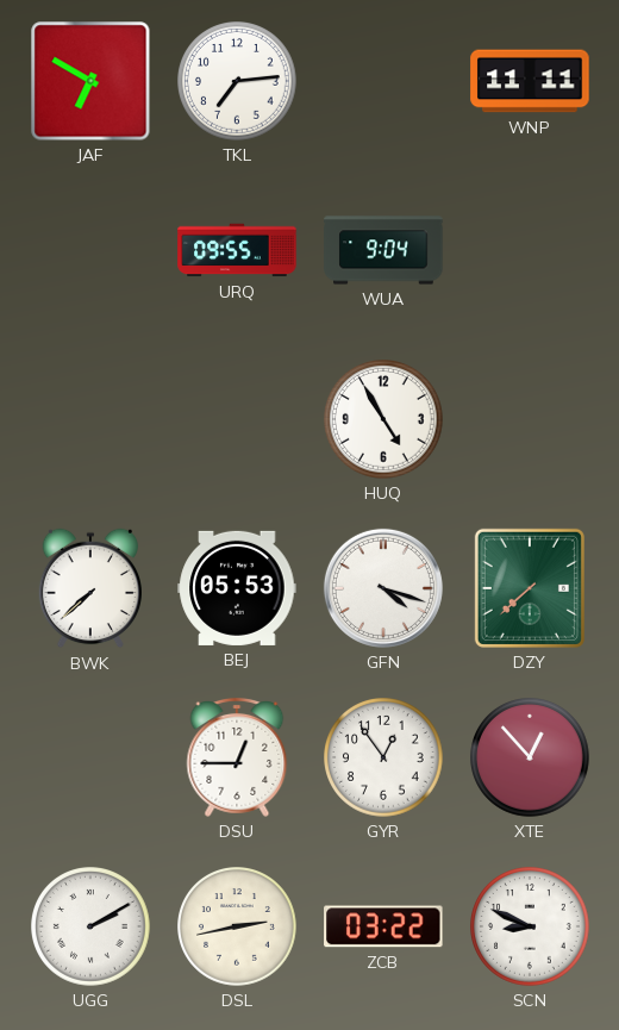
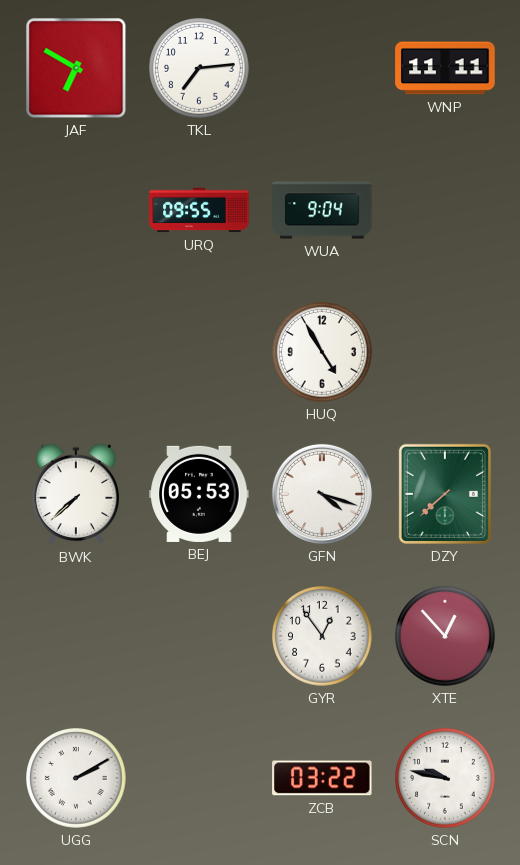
DSU: 12:45 -> none (237, 757)
DSL: 2:43 -> none (238, 928)
SCN: 8:49 -> 9:47 (446, 779)
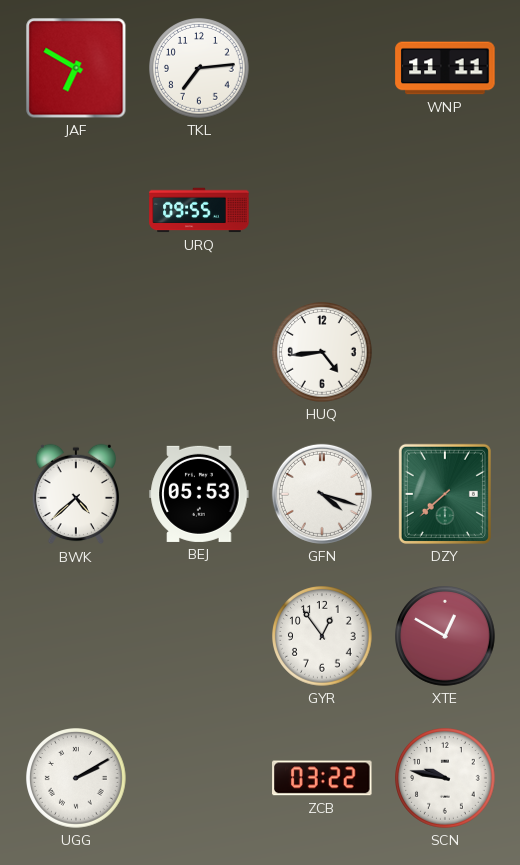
WUA: 9:04 -> none (322, 210)
HUQ: 4:55 -> 4:44 (323, 353)
BWK: 7:38 -> 4:38 (75, 494)
XTE: 12:53 -> 12:50 (446, 637)
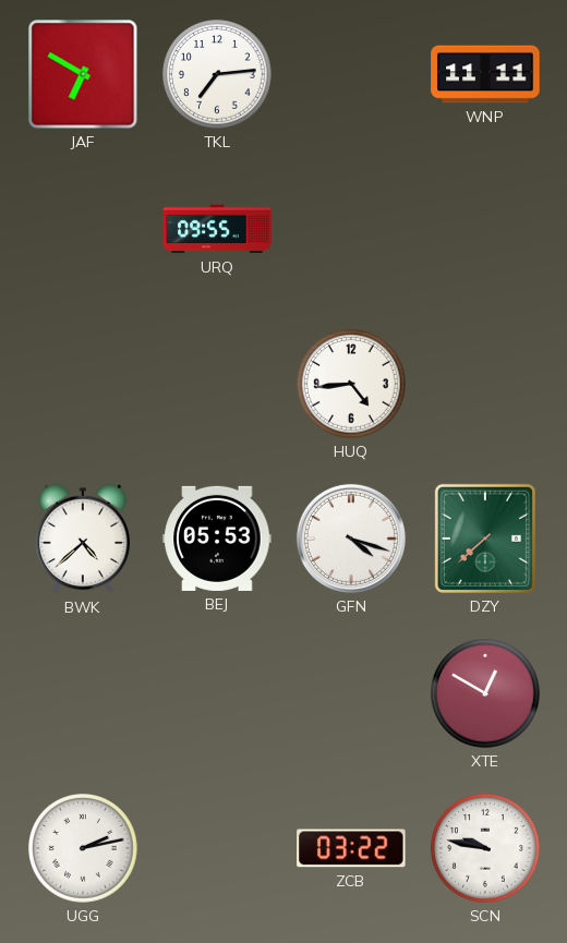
GYR: 12:54 -> none (323, 637)
UGG: 2:10 -> 2:13 (84, 849)
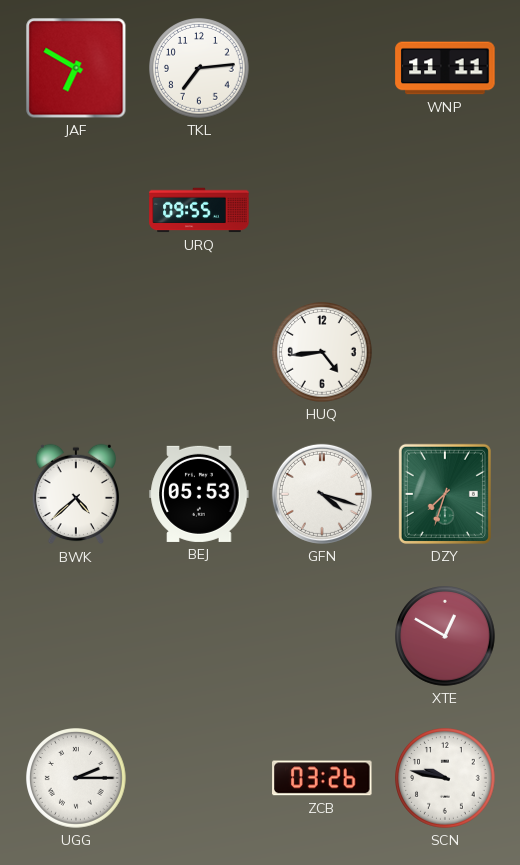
DZY: 7:38 -> 7:33 (445, 494)
UGG: 2:13 -> 2:15 (77, 779)
ZCB: 03:22 -> 03:26 (322, 778)
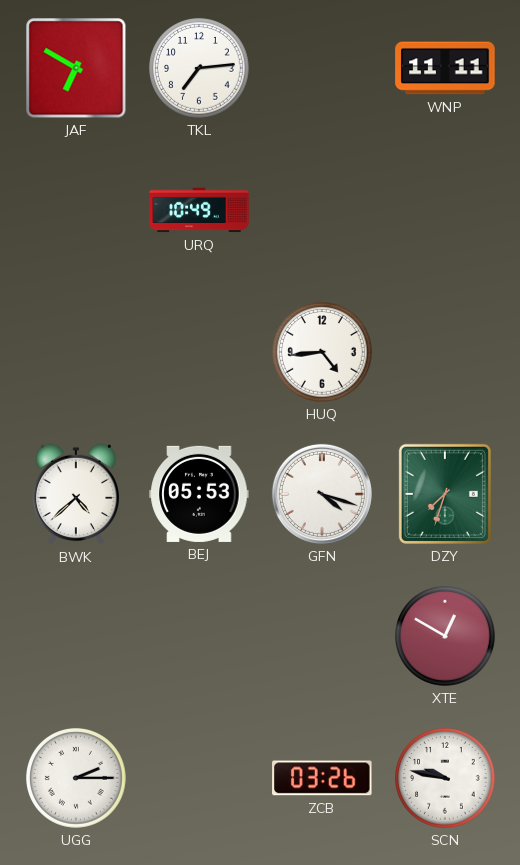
URQ: 09:55 -> 10:49 (199, 210)
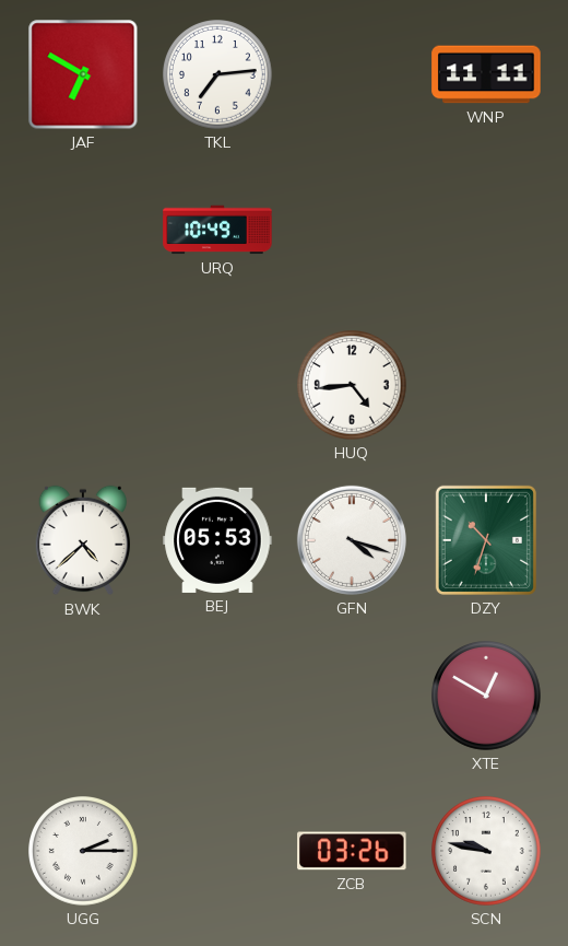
DZY: 7:33 -> 10:33 (486, 540)
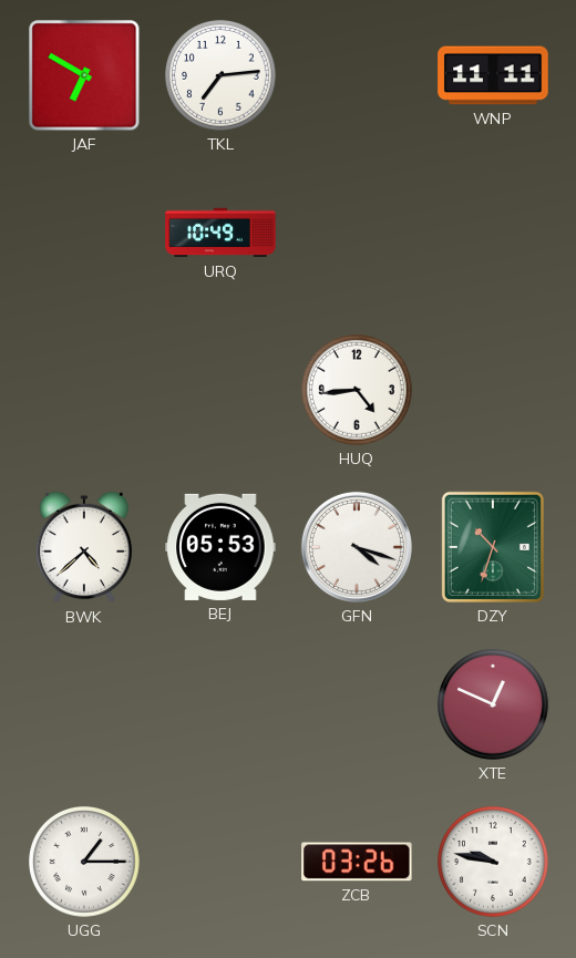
XTE: 12:50 -> 12:49 (494, 705)
UGG: 2:15 -> 1:15 (85, 863)
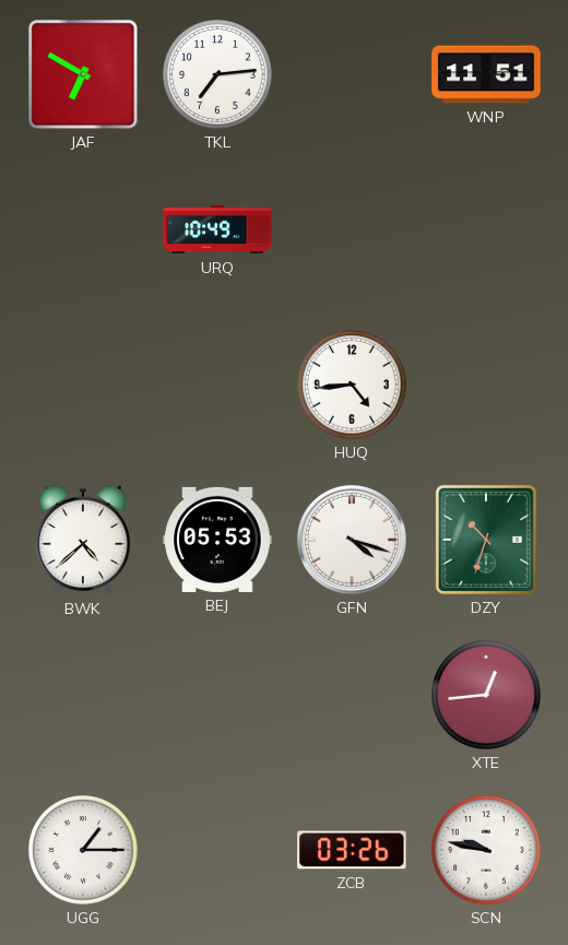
WNP: 11:11 -> 11:51 (486, 74)
XTE: 12:49 -> 12:44 (487, 696)
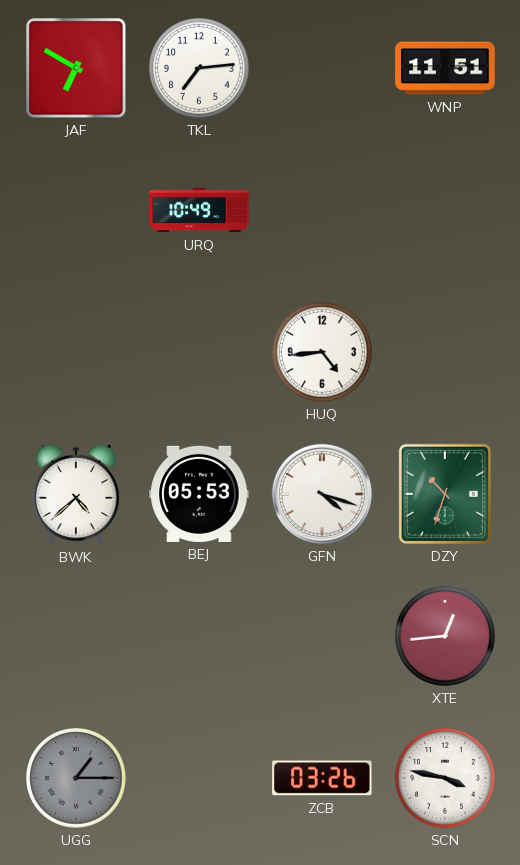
UGG dial: white -> grey (77, 779)
SCN: 9:47 -> 3:47 (446, 779)
